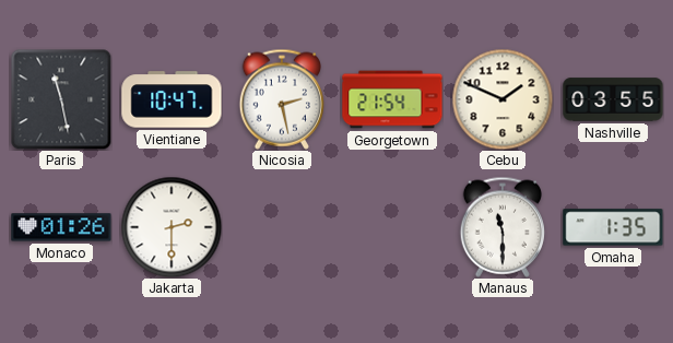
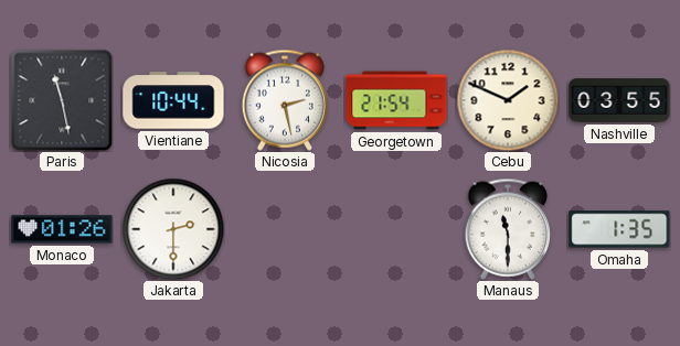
Vientiane: 10:47 -> 10:44 (173, 100)
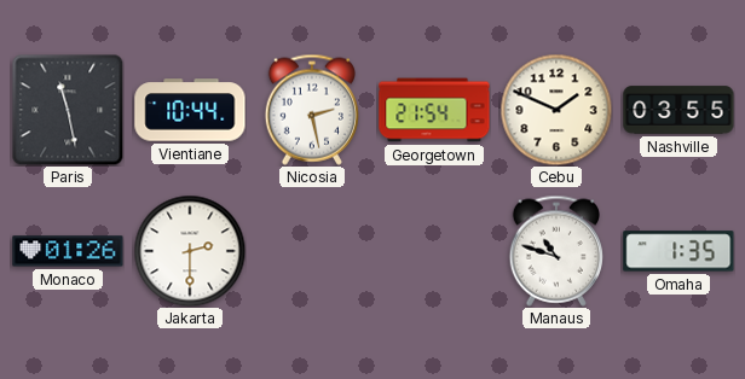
Manaus: 11:30 -> 10:48 (555, 251)
